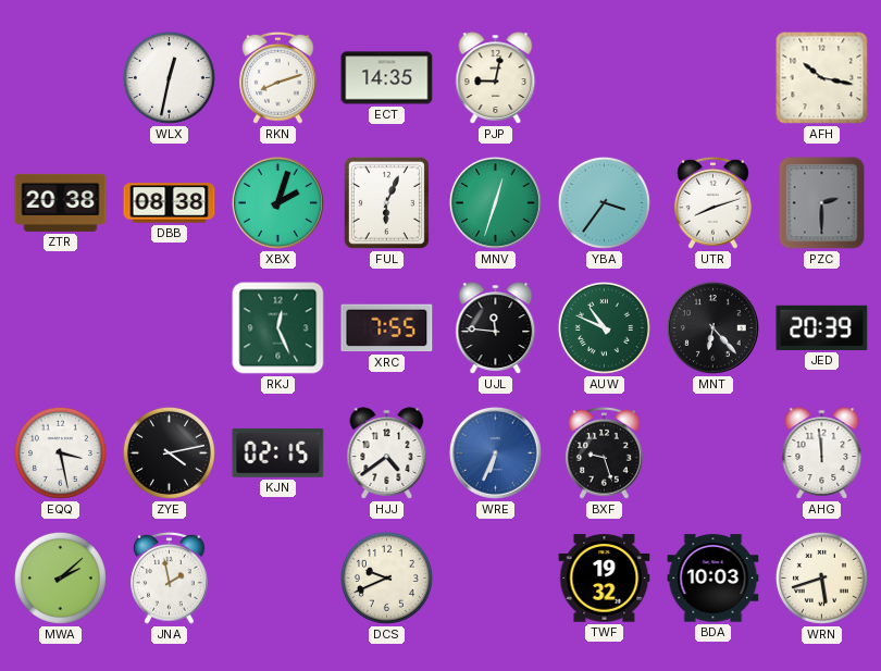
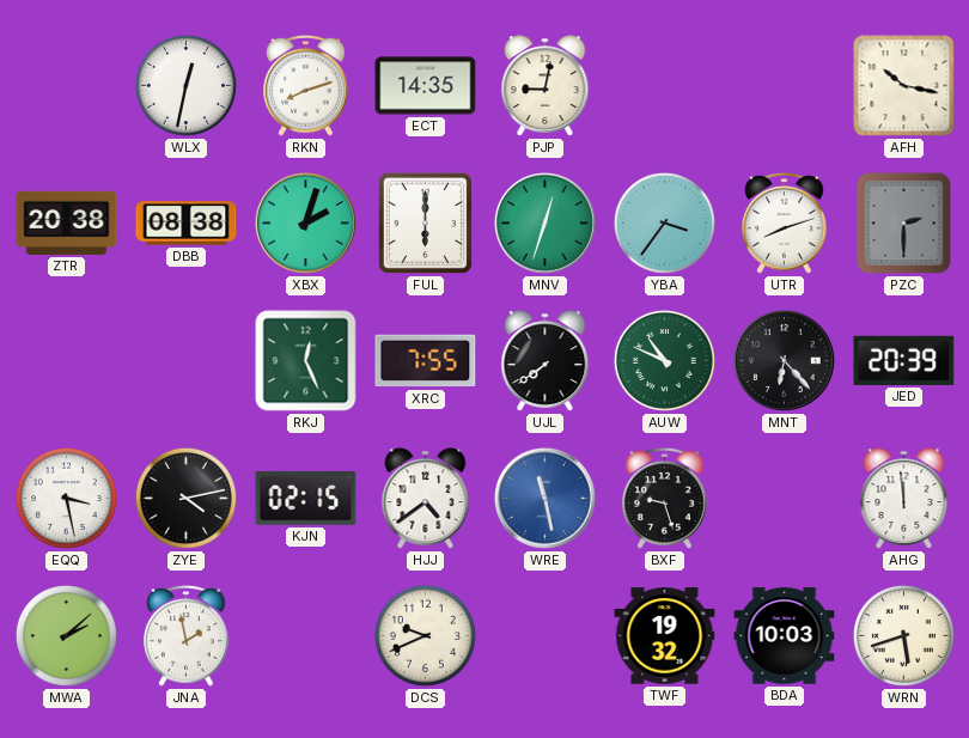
FUL: 6:04 -> 6:00 (425, 222)
UJL: 11:46 -> 7:39 (546, 361)
WRE: 6:34 -> 11:28 (544, 498)
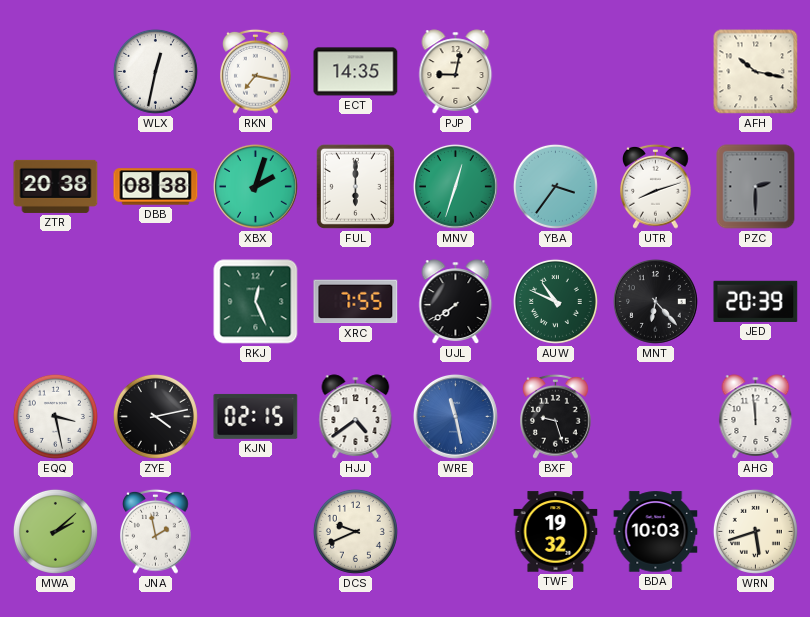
RKN: 8:12 -> 7:17 (256, 71)
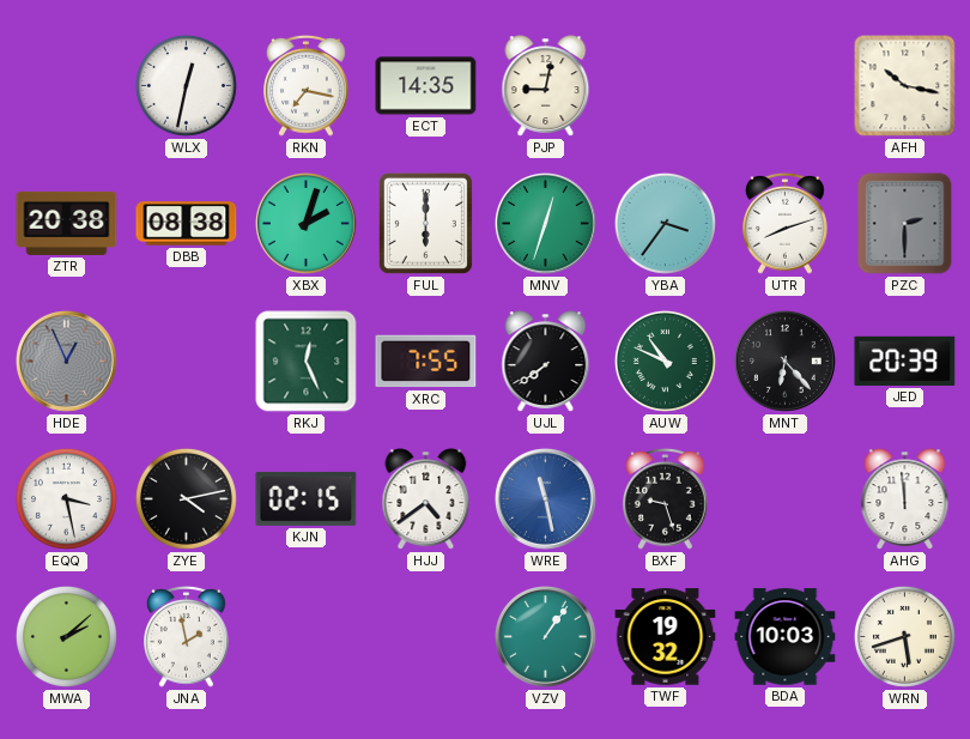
HDE: none -> 12:56 (66, 361)
DCS: 9:41 -> none (355, 531)
VZV: none -> 1:06 (545, 636)
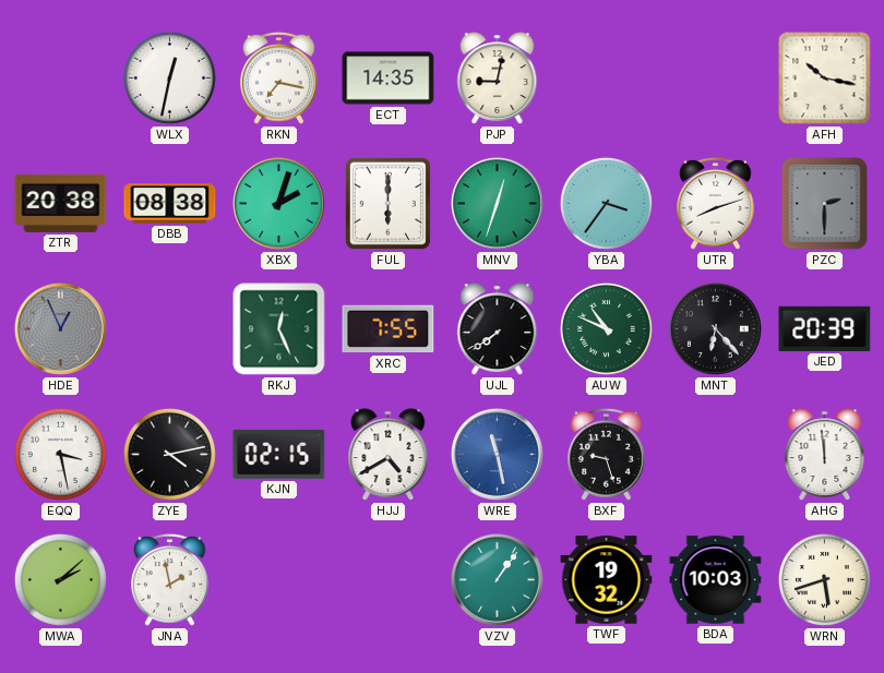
HJJ: 4:39 -> 4:40 (389, 455)
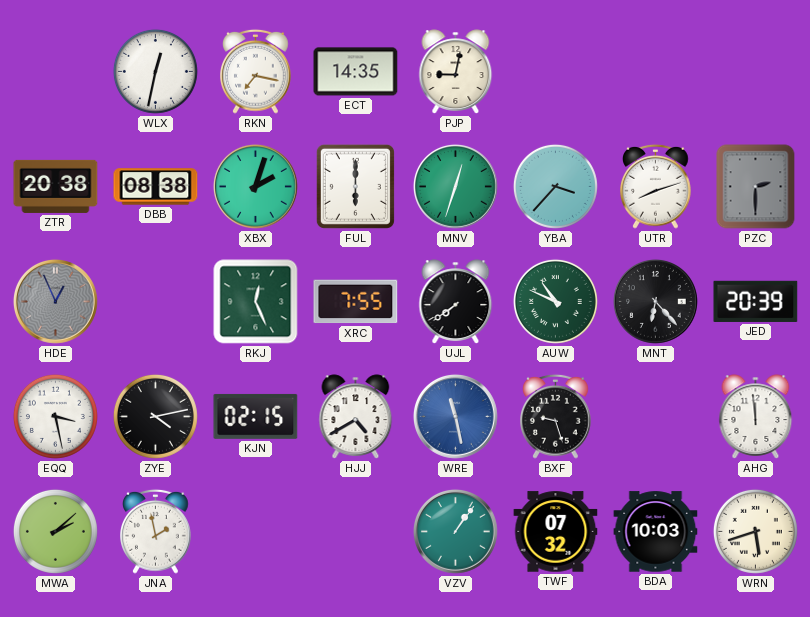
AFH: 10:17 -> none (825, 79)
YBA: 3:36 -> 3:37 (555, 186)
TWF: 19:32 -> 07:32 (556, 532)
